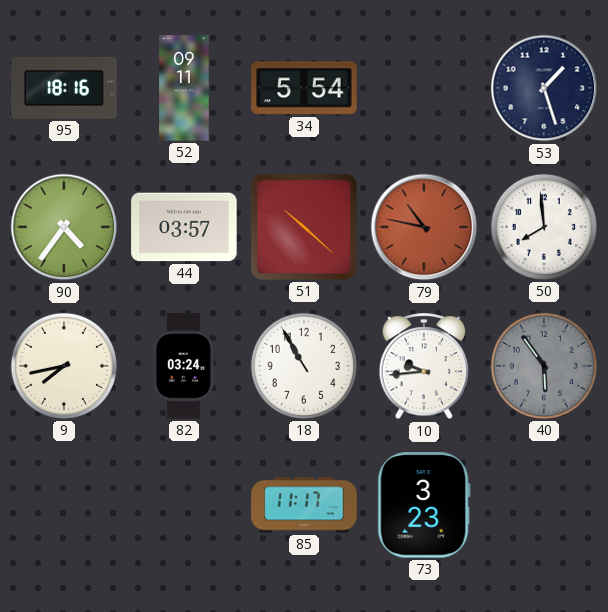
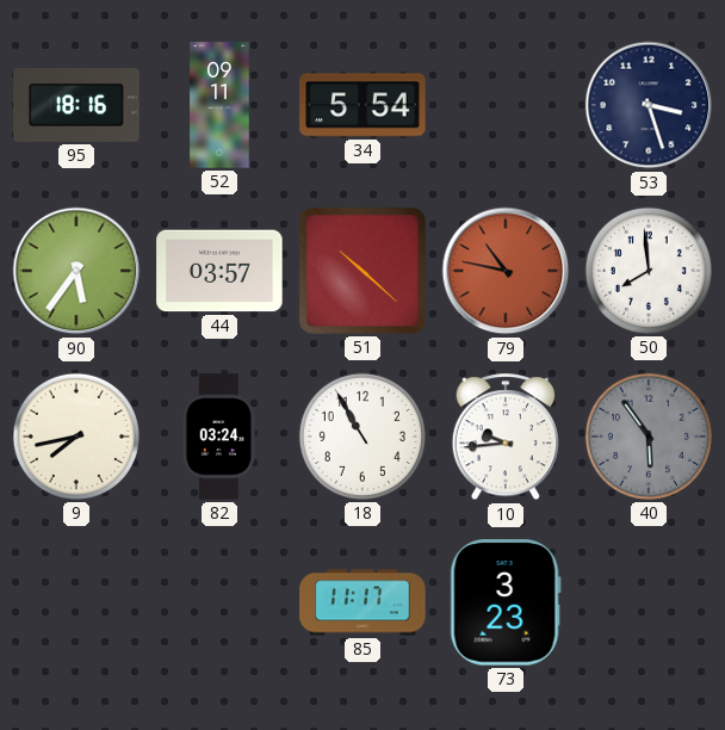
53: 1:27 -> 3:27 (649, 105)
90: 4:36 -> 5:36 (76, 271)
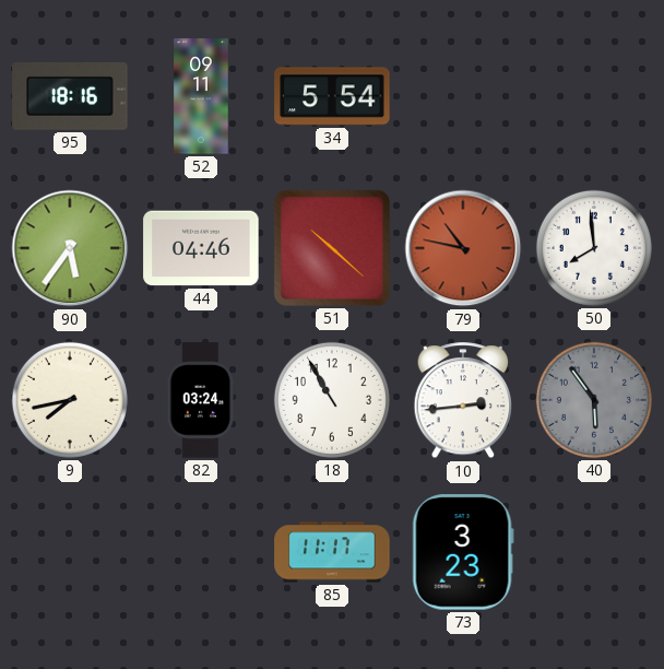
53: 3:27 -> none (649, 105)
44: 03:57 -> 04:46 (201, 248)
10: 9:44 -> 2:44 (463, 401)
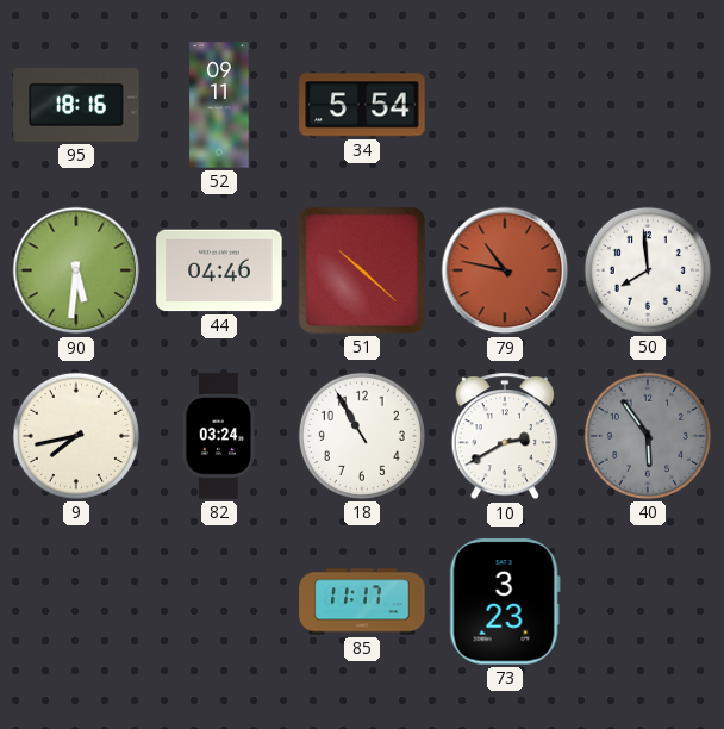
90: 5:36 -> 5:31 (76, 270)
10: 2:44 -> 2:40 (505, 437)
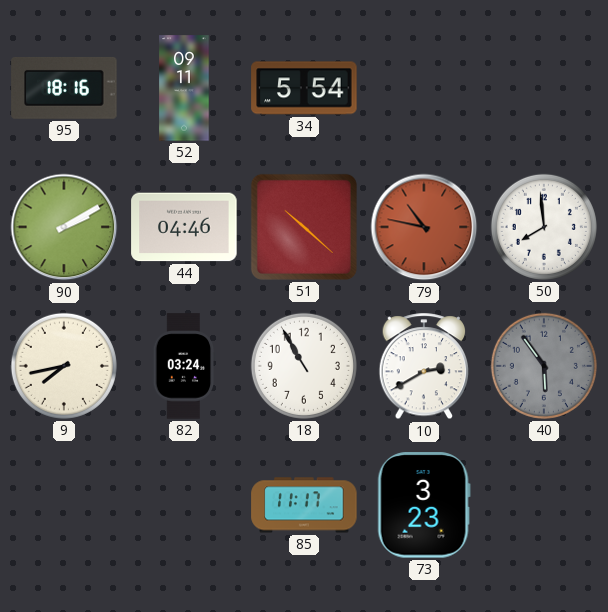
90: 5:31 -> 2:10 (64, 227)
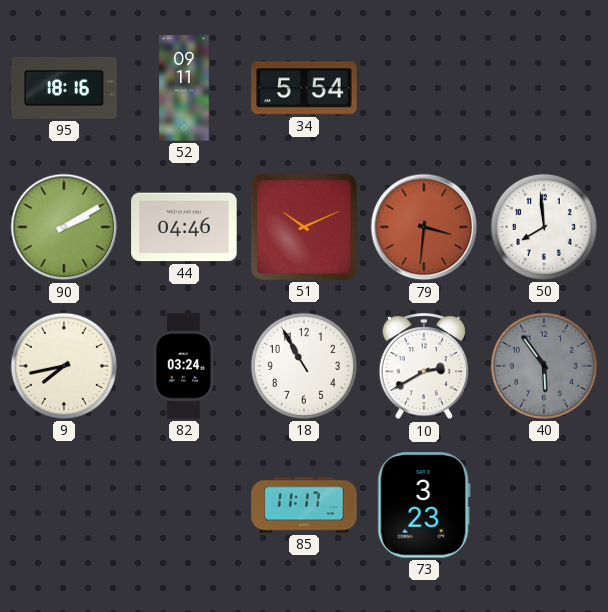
51: 10:22 -> 10:11 (304, 227)
79: 10:47 -> 3:31 (424, 227)
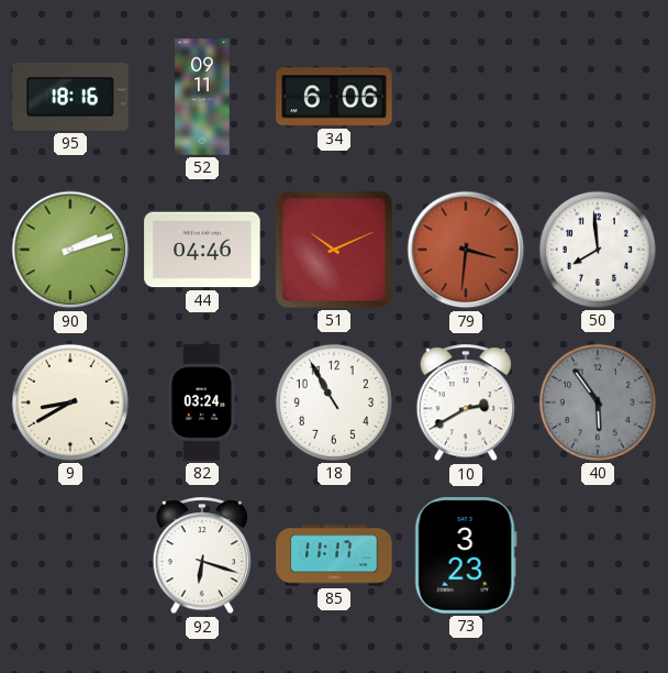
34: 5:54 -> 6:06 (334, 97)
90: 2:10 -> 2:12 (70, 250)
9: 7:43 -> 8:40 (70, 402)
92: none -> 6:18 (202, 556)
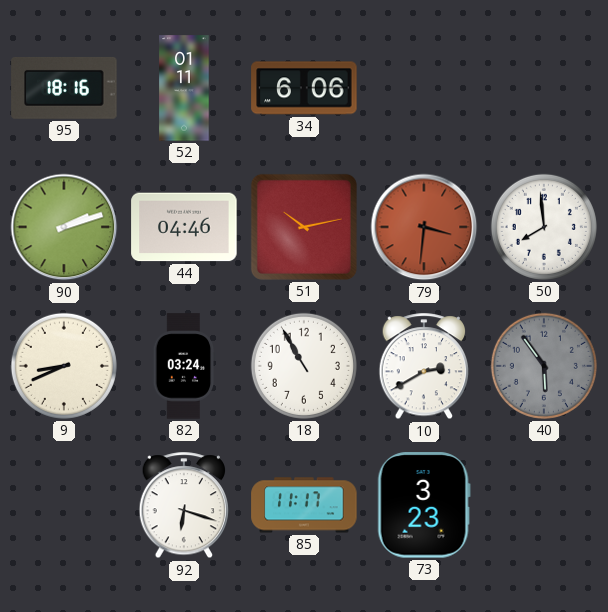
52: 09:11 -> 01:11 (184, 88)
51: 10:11 -> 10:13 (304, 227)
9: 8:40 -> 8:41 (64, 366)
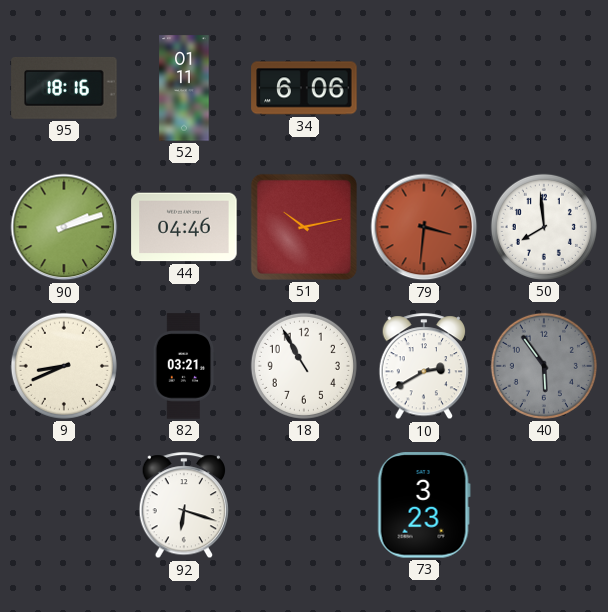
82: 03:24 -> 03:21 (184, 366)
85: 11:17 -> none (304, 505)
